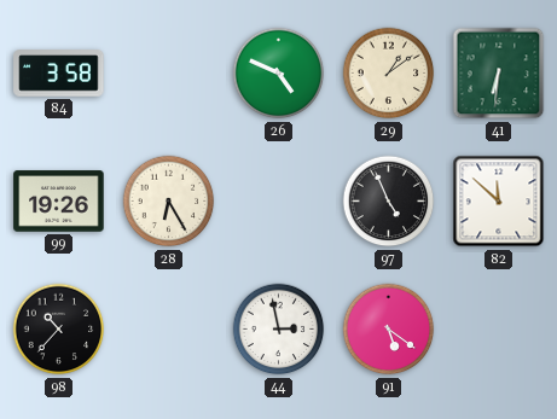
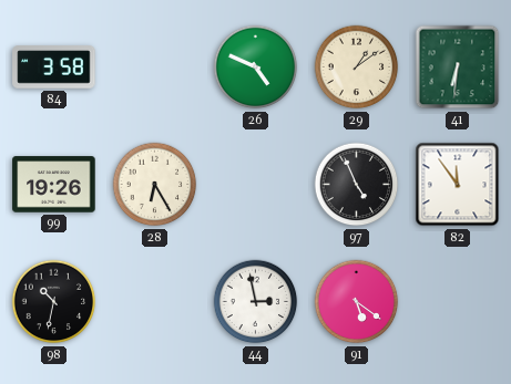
82: 11:52 -> 11:54 (458, 185)
98: 10:37 -> 10:32 (54, 302)
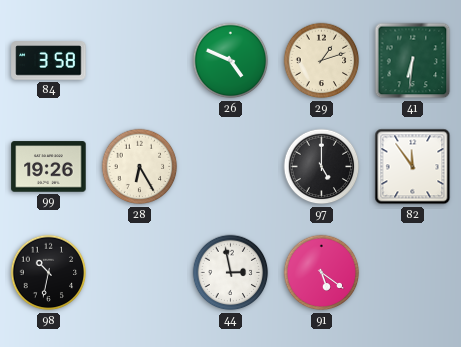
29: 1:09 -> 1:12 (322, 61)
97: 4:56 -> 5:00 (322, 167)
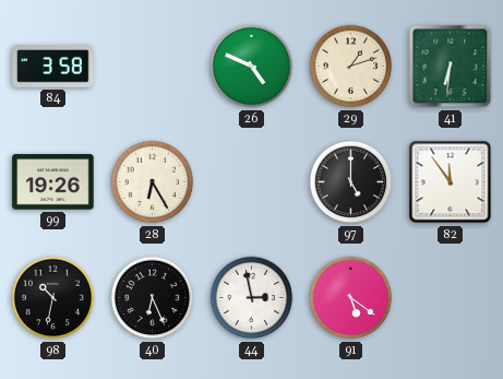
40: none -> 6:26 (153, 298)
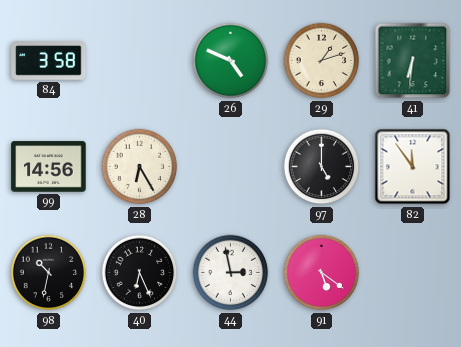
99: 19:26 -> 14:56 (49, 167)
